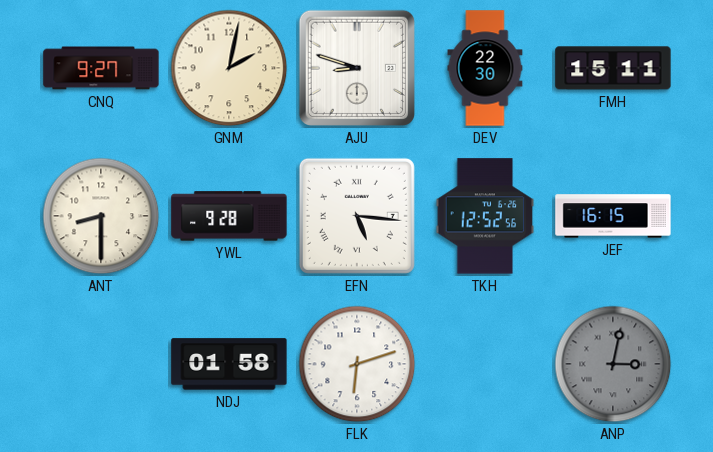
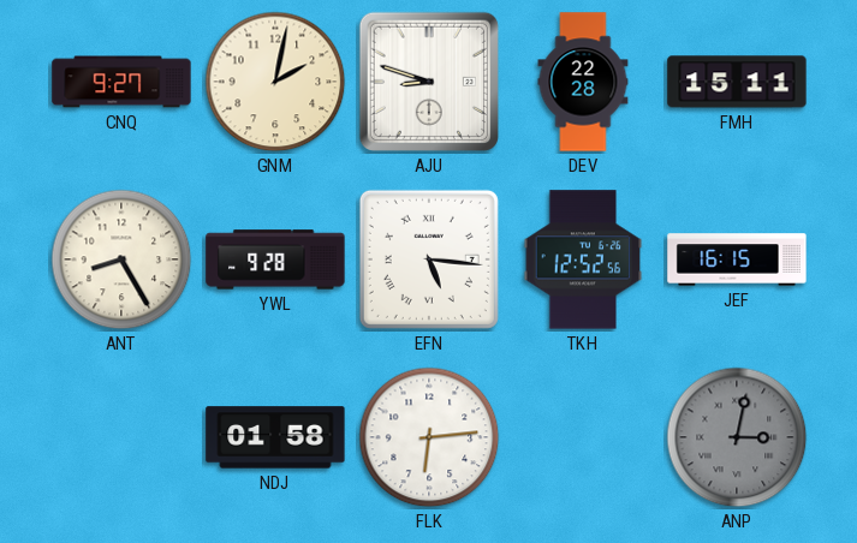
DEV: 22:30 -> 22:28 (583, 82)
ANT: 8:30 -> 8:25 (121, 259)
FLK: 6:12 -> 6:14 (429, 437)
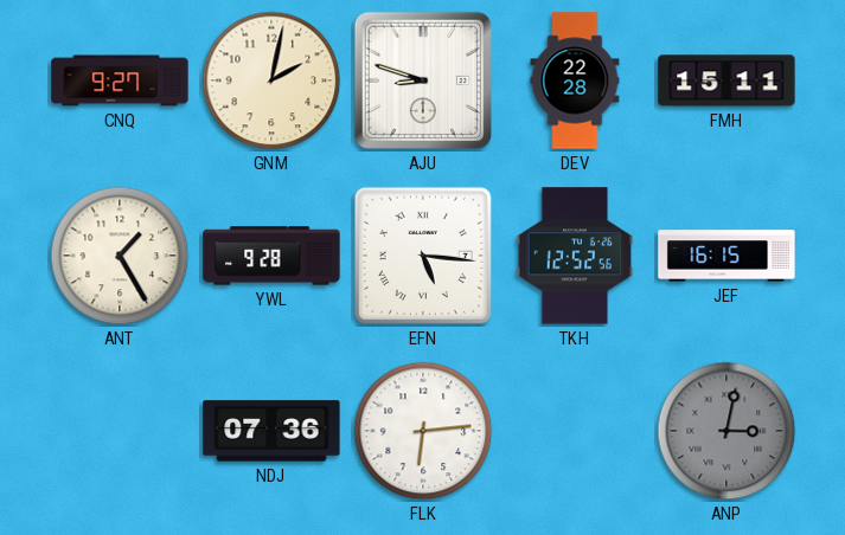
ANT: 8:25 -> 1:25 (120, 256)
NDJ: 01:58 -> 07:36 (271, 431)
